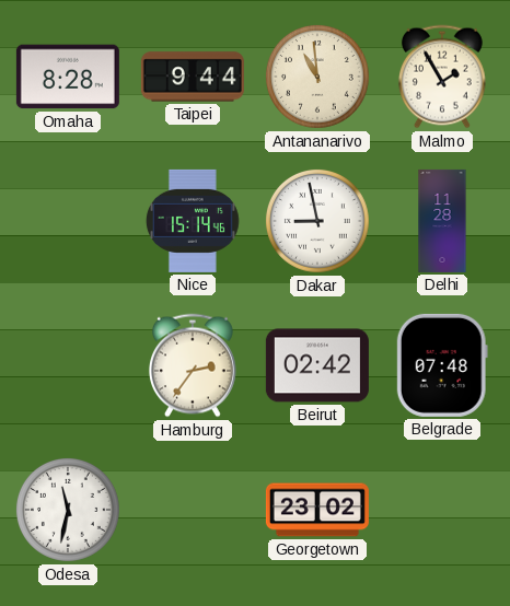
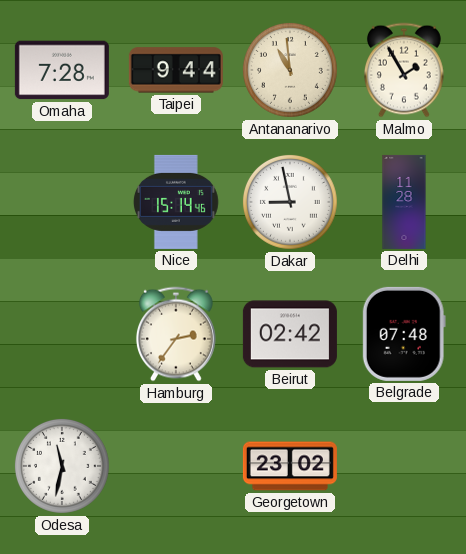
Omaha: 8:28 -> 7:28 (62, 70)
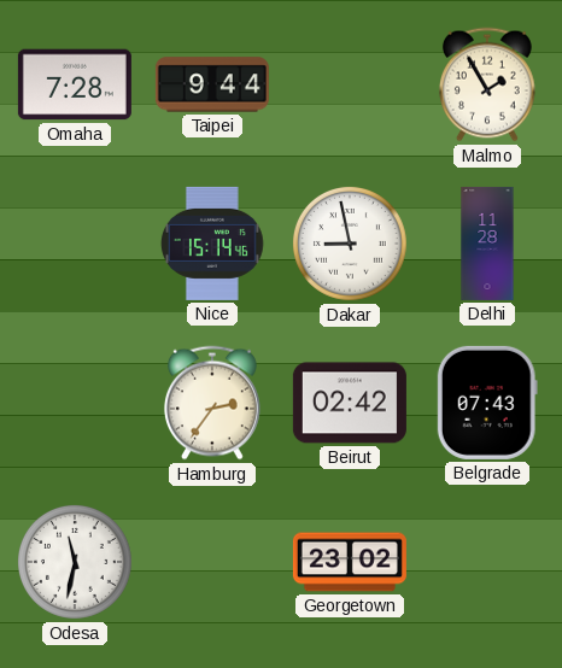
Antananarivo: 10:59 -> none (290, 70)
Belgrade: 07:48 -> 07:43 (487, 403)
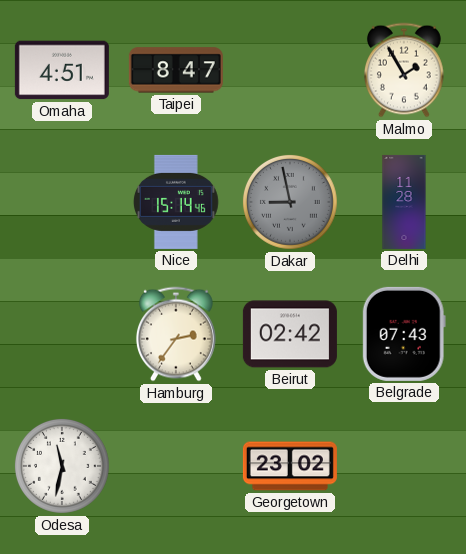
Omaha: 7:28 -> 4:51 (62, 70)
Taipei: 9:44 -> 8:47 (176, 70)
Dakar dial: white -> grey (290, 202)
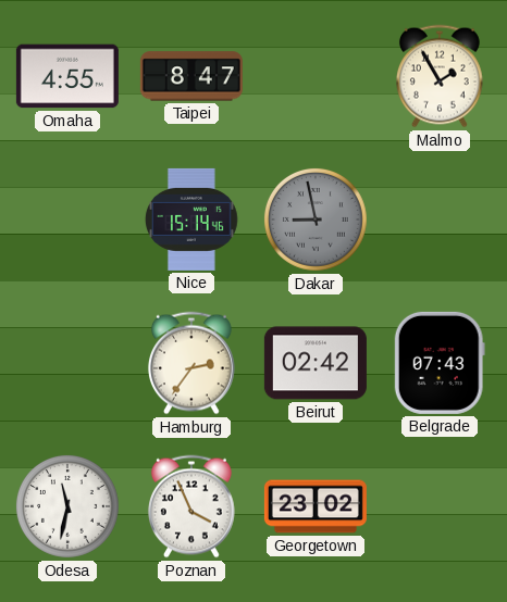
Omaha: 4:51 -> 4:55 (67, 76)
Delhi: 11:28 -> none (404, 202)
Poznan: none -> 3:56 (191, 506)
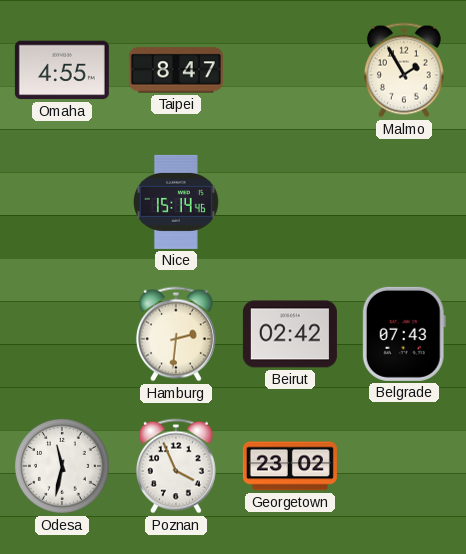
Dakar: 8:58 -> none (316, 220)
Hamburg: 2:36 -> 2:31 (176, 334)
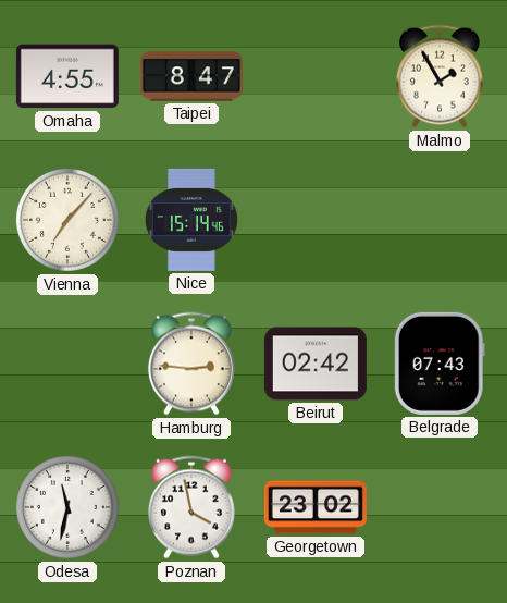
Vienna: none -> 7:07 (67, 220)
Hamburg: 2:31 -> 2:46 (191, 364)
Poznan: 3:56 -> 3:58 (191, 507)
